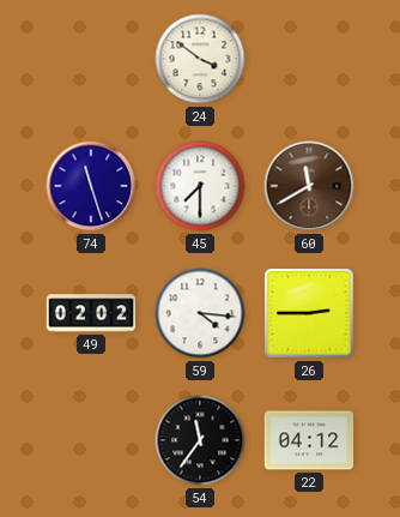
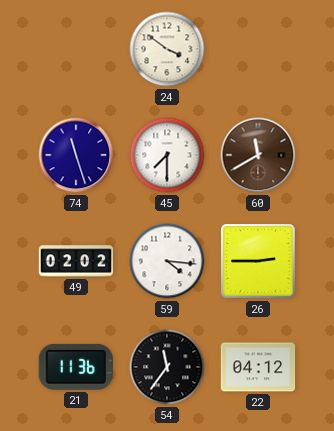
21: none -> 11:36 (76, 367)
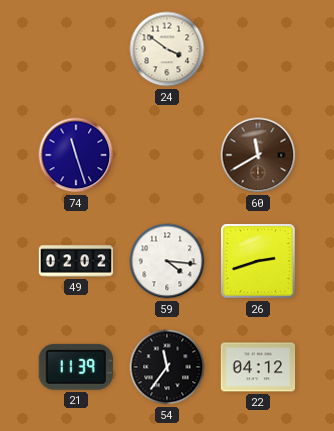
45: 7:30 -> none (167, 155)
26: 2:45 -> 2:42 (258, 261)
21: 11:36 -> 11:39 (76, 367)
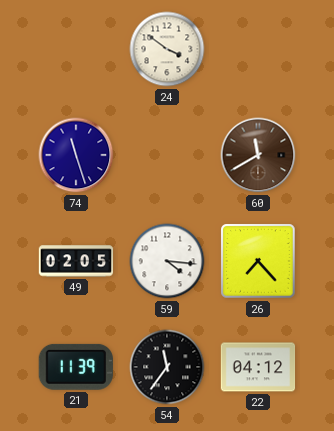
49: 02:02 -> 02:05 (76, 261)
26: 2:42 -> 7:23 (258, 261)
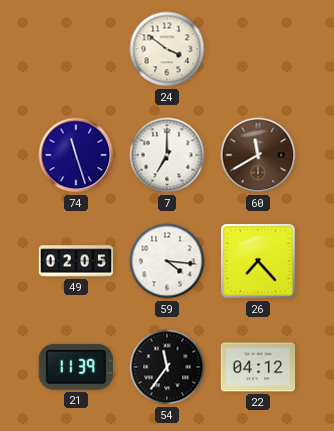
7: none -> 7:00 (167, 155)
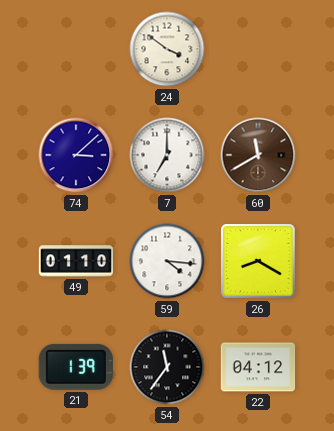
74: 11:27 -> 3:08 (76, 155)
49: 02:05 -> 01:10 (76, 261)
26: 7:23 -> 8:20 (258, 261)
21: 11:39 -> 1:39 (76, 367)
